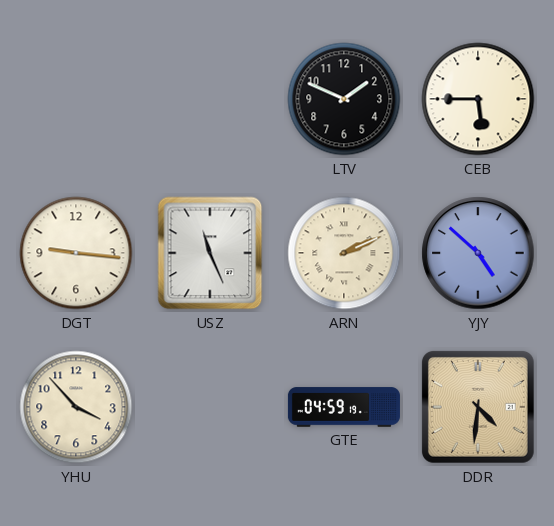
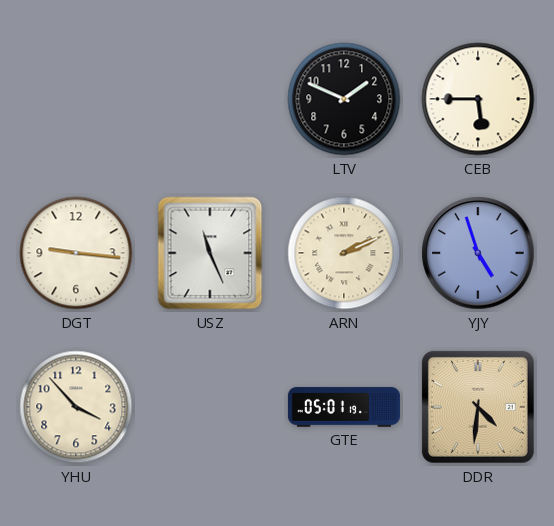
YJY: 4:52 -> 4:57 (478, 253)
GTE: 04:59 -> 05:01 (344, 407)
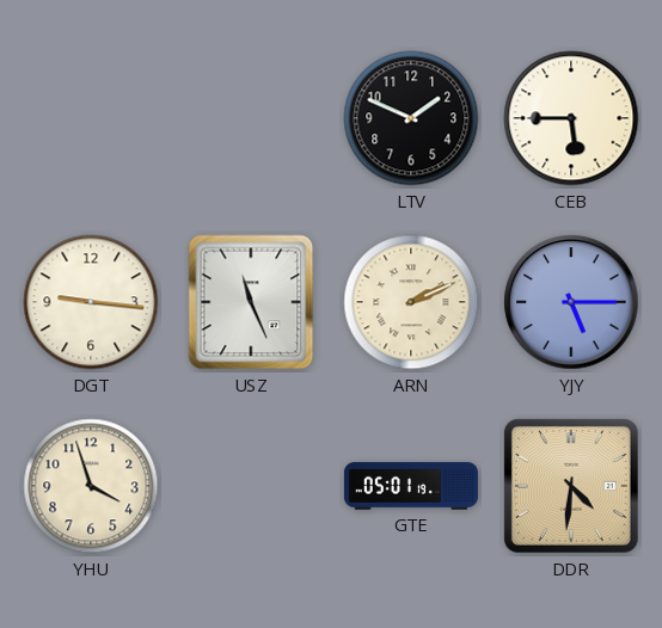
YJY: 4:57 -> 5:15 (571, 302)
YHU: 3:53 -> 3:57 (91, 486)
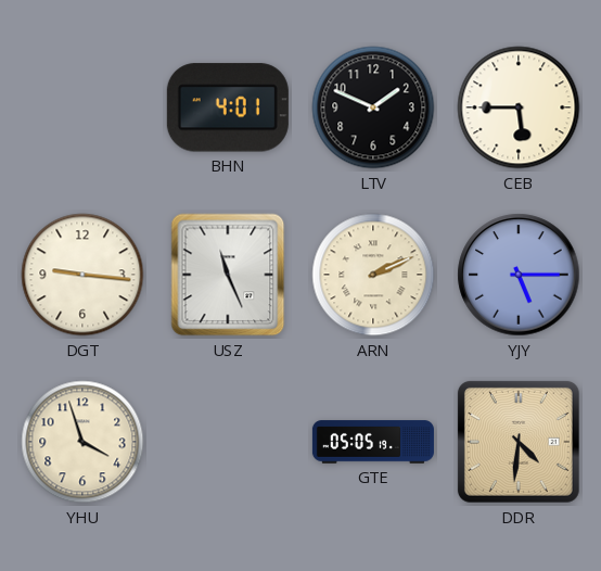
BHN: none -> 4:01 (228, 107)
GTE: 05:01 -> 05:05 (373, 442)
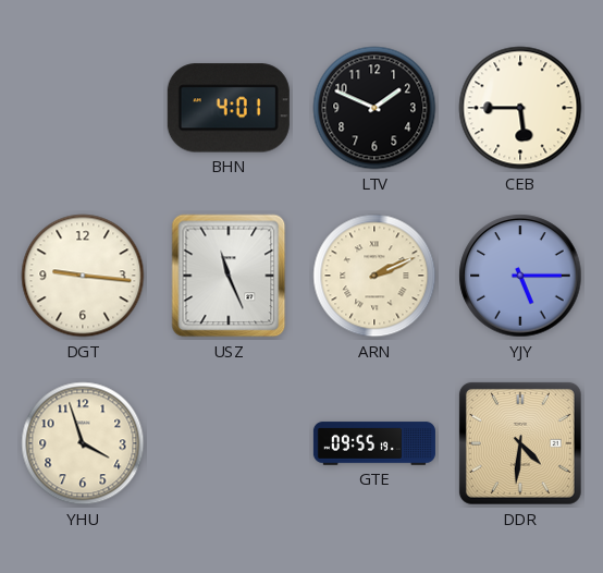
GTE: 05:05 -> 09:55 (374, 443)
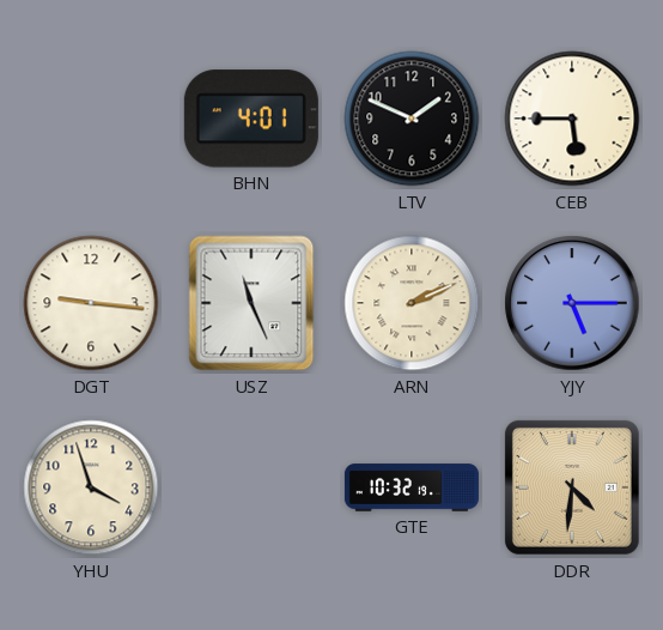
GTE: 09:55 -> 10:32 (412, 487)
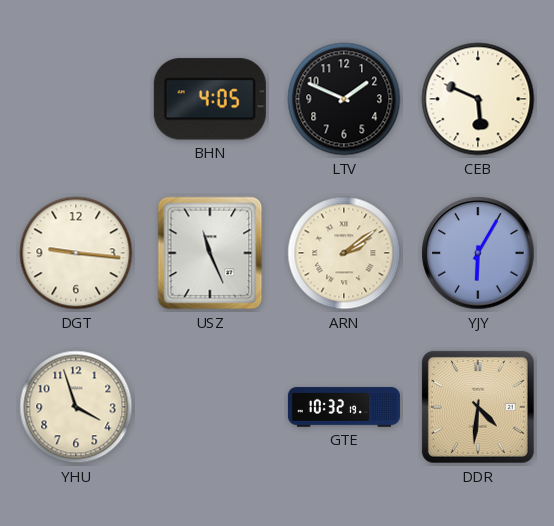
BHN: 4:01 -> 4:05 (210, 99)
CEB: 5:45 -> 5:49 (478, 99)
ARN: 2:11 -> 2:09 (344, 253)
YJY: 5:15 -> 6:05 (478, 253)
